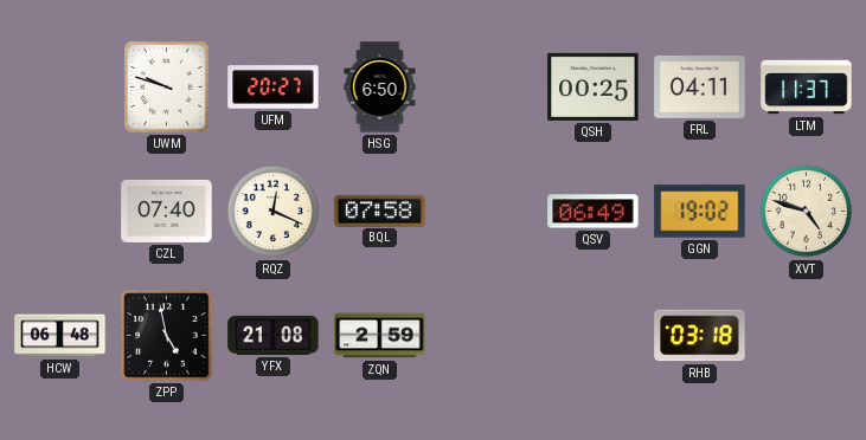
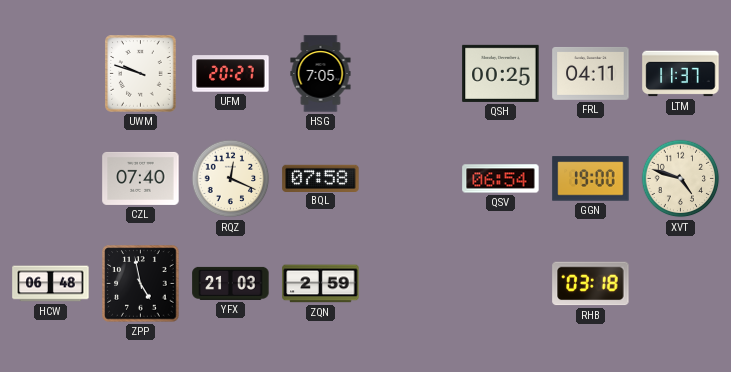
HSG: 6:50 -> 7:05 (321, 74)
QSV: 06:49 -> 06:54 (501, 179)
GGN: 19:02 -> 19:00 (591, 179)
YFX: 21:08 -> 21:03 (231, 283)
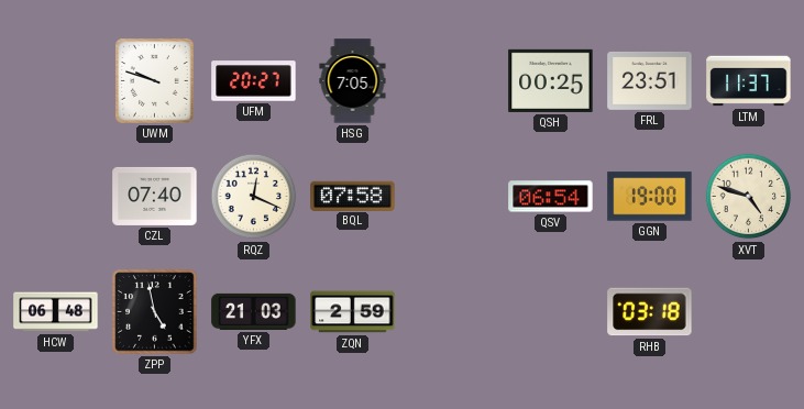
FRL: 04:11 -> 23:51 (650, 80)
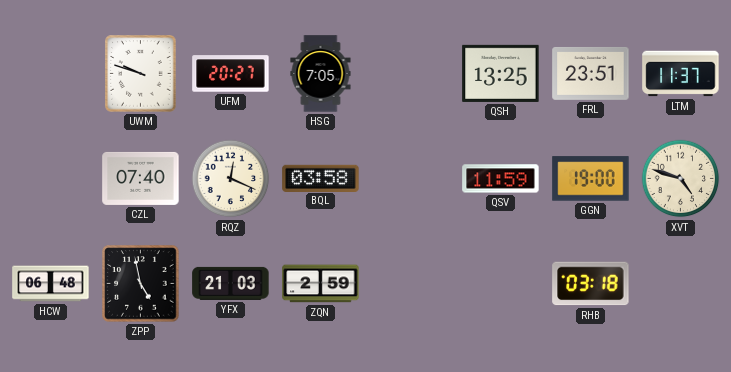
QSH: 00:25 -> 13:25 (501, 73)
BQL: 07:58 -> 03:58 (321, 178)
QSV: 06:54 -> 11:59 (501, 179)
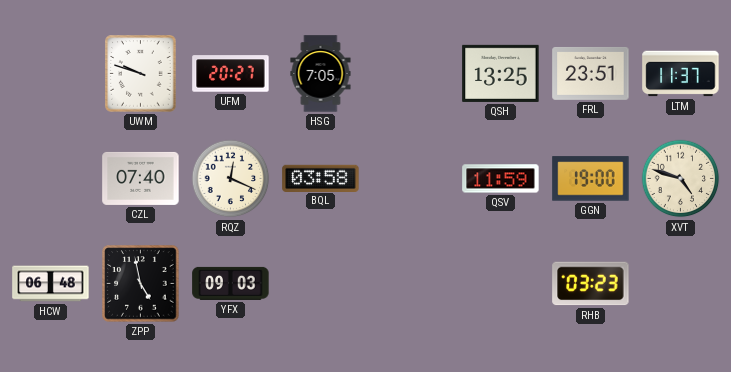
YFX: 21:03 -> 09:03 (231, 283)
ZQN: 2:59 -> none (321, 284)
RHB: 03:18 -> 03:23 (591, 284)
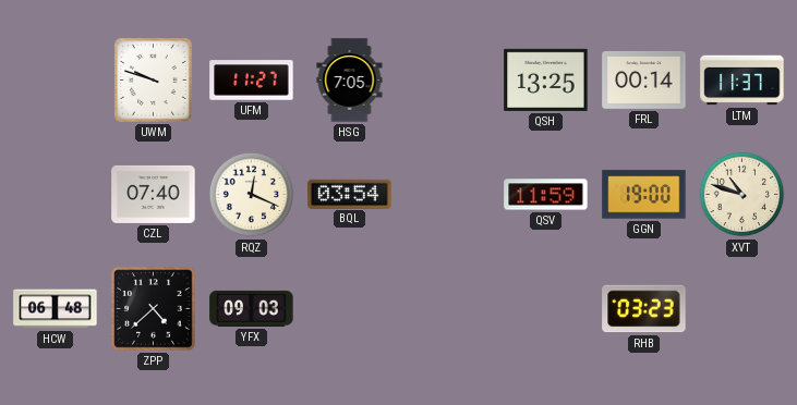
UFM: 20:27 -> 11:27 (252, 81)
FRL: 23:51 -> 00:14 (644, 79)
BQL: 03:58 -> 03:54 (350, 194)
XVT: 4:48 -> 10:48 (742, 195)
ZPP: 4:58 -> 4:38 (154, 309)
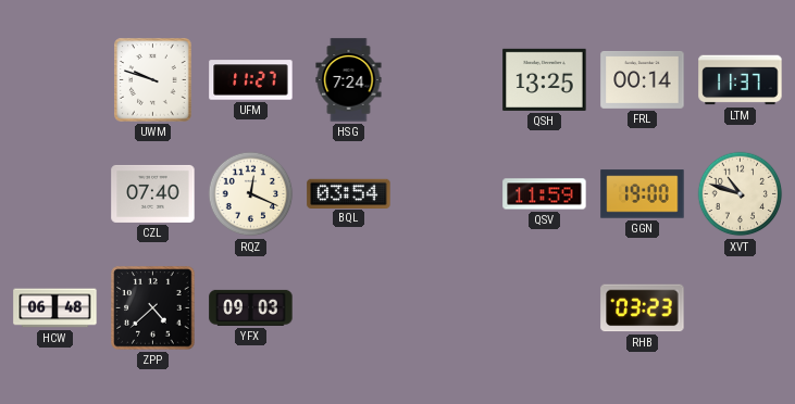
HSG: 7:05 -> 7:24 (349, 80)
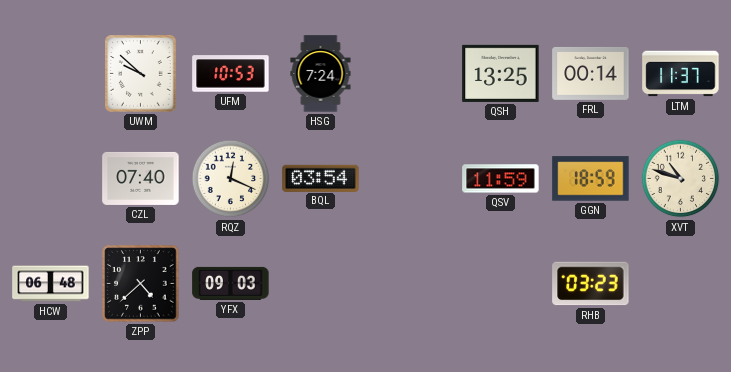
UWM: 9:48 -> 9:52 (141, 74)
UFM: 11:27 -> 10:53 (231, 74)
GGN: 19:00 -> 18:59 (591, 179)
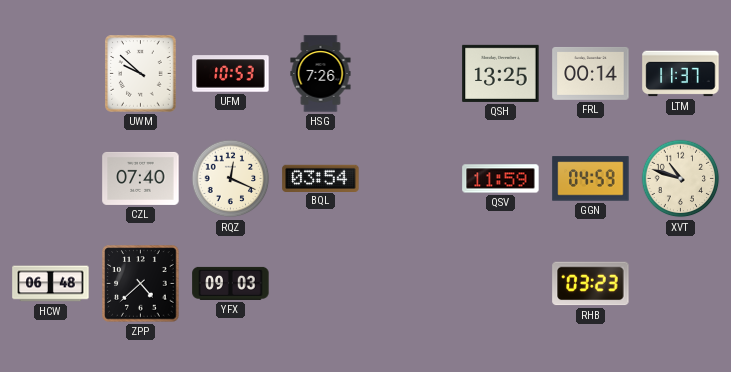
HSG: 7:24 -> 7:26 (321, 74)
GGN: 18:59 -> 04:59 (591, 179)
